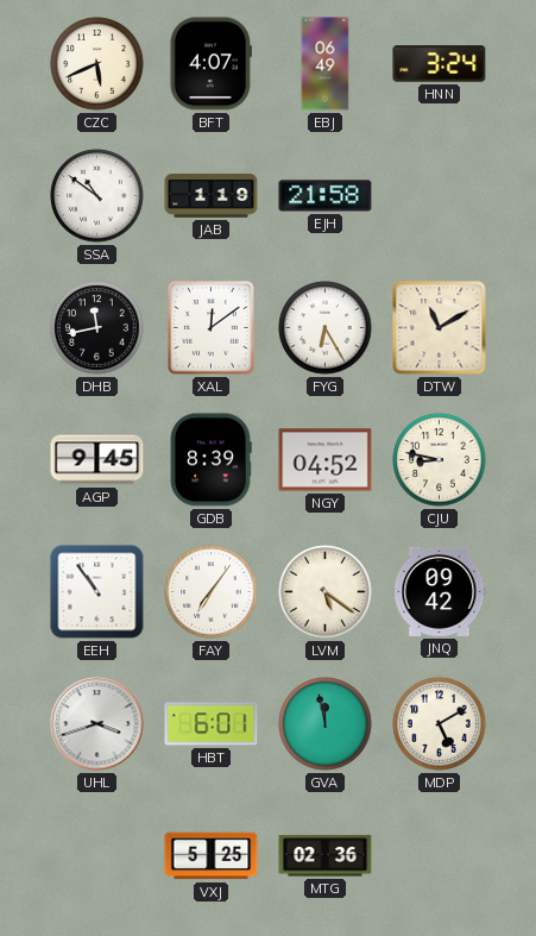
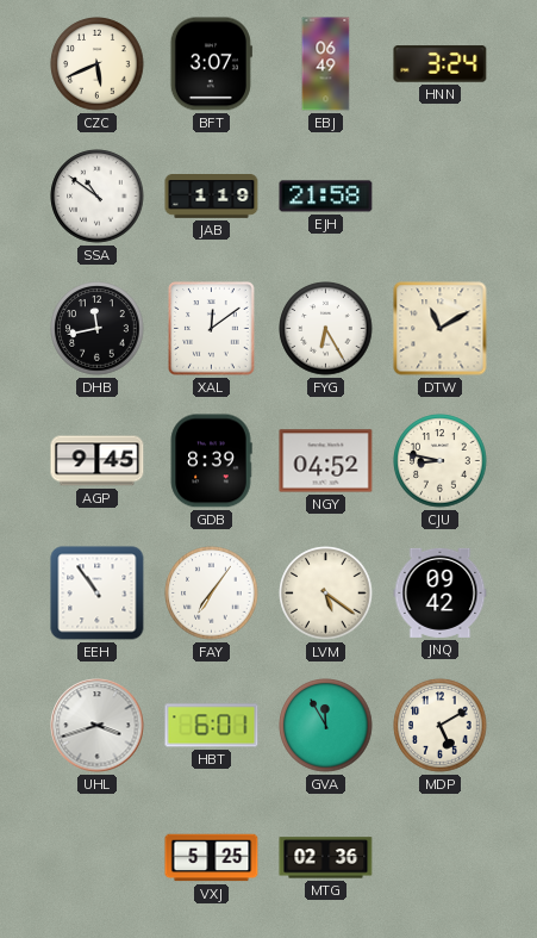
BFT: 4:07 -> 3:07 (211, 64)
GVA: 11:58 -> 11:55 (326, 726)
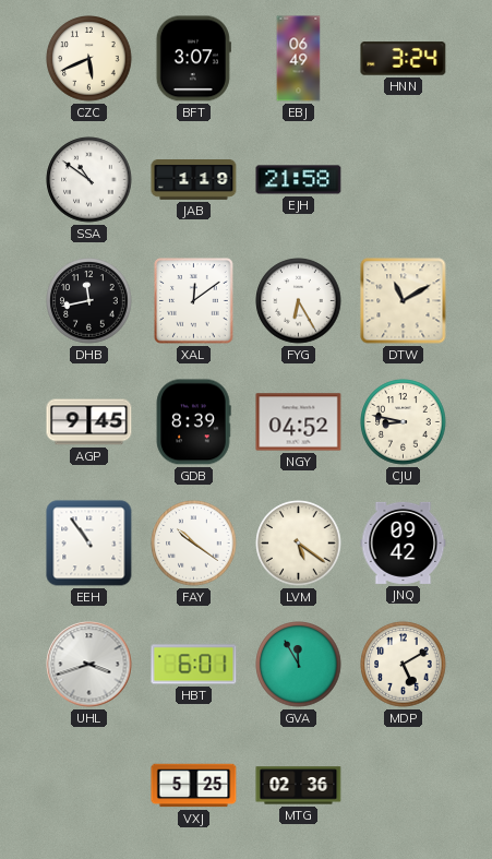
FAY: 7:06 -> 10:21 (194, 544)
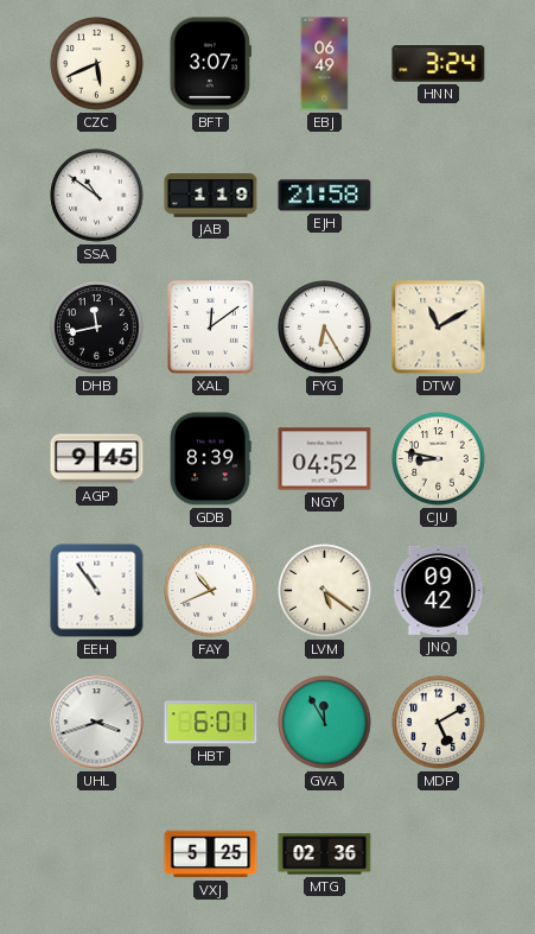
FAY: 10:21 -> 10:41 (211, 591)
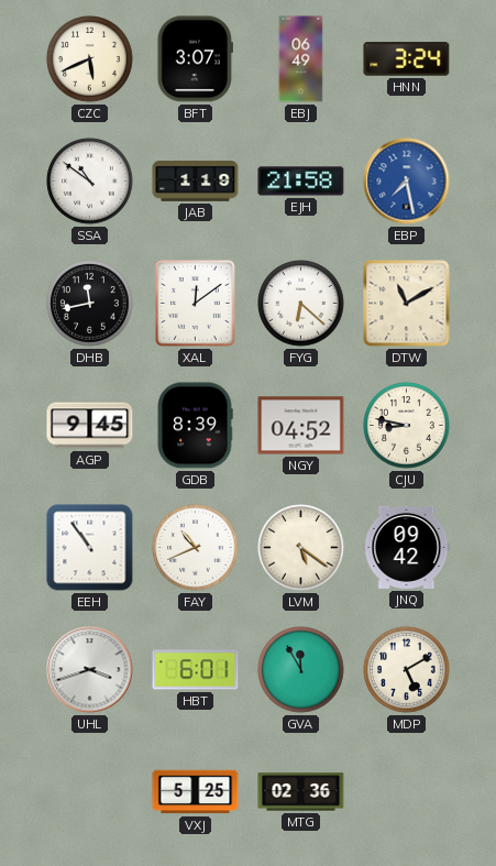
EBP: none -> 7:28 (407, 182)
FYG: 6:25 -> 6:22 (301, 304)
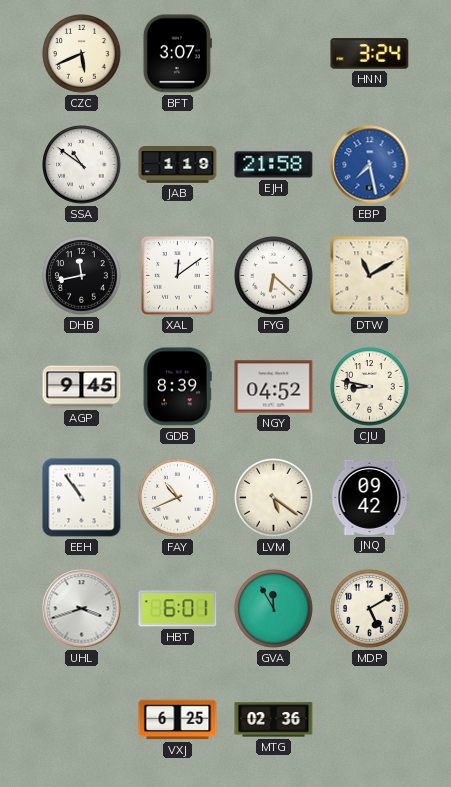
EBJ: 06:49 -> none (301, 59)
VXJ: 5:25 -> 6:25 (178, 720)
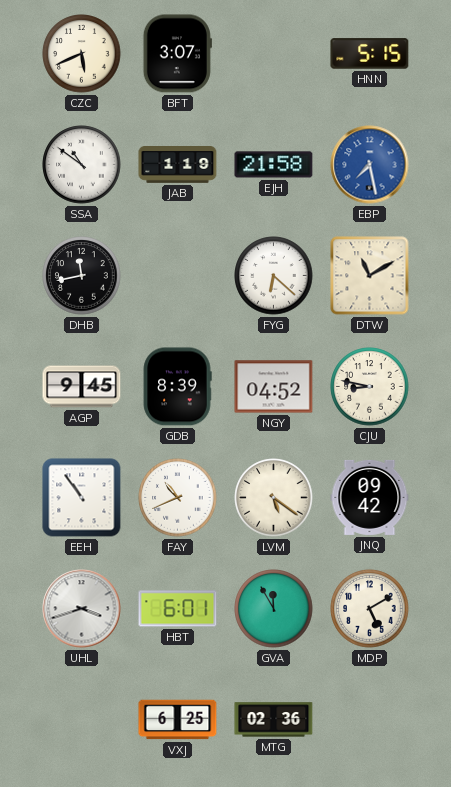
HNN: 3:24 -> 5:15 (370, 54)
XAL: 12:09 -> none (178, 276)
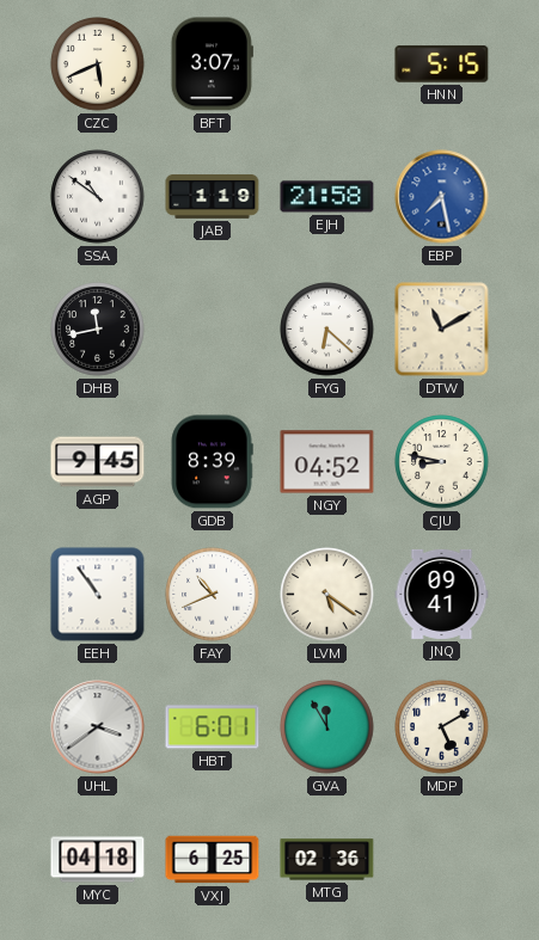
JNQ: 09:42 -> 09:41 (442, 594)
UHL: 3:42 -> 3:39 (98, 727)
MYC: none -> 04:18 (98, 860)
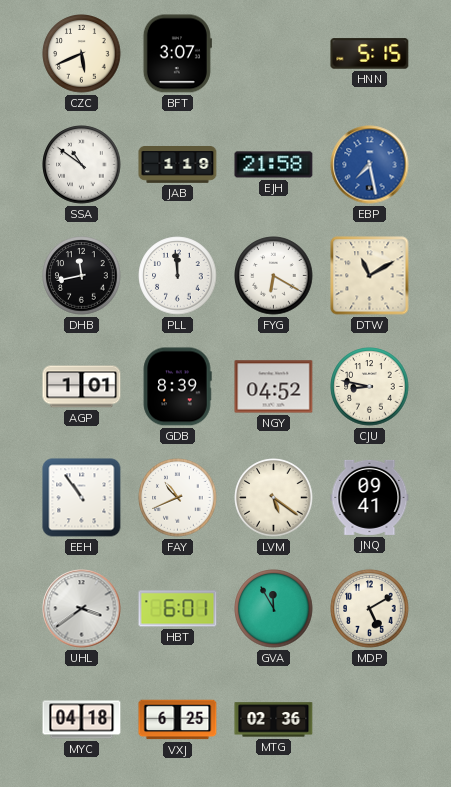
PLL: none -> 11:59 (178, 276)
FYG: 6:22 -> 6:20 (274, 276)
AGP: 9:45 -> 1:01 (82, 387)
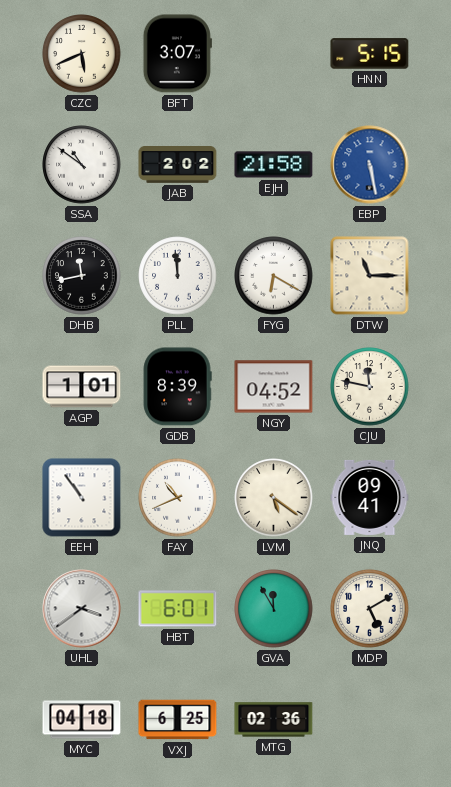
JAB: 1:19 -> 2:02 (178, 165)
EBP: 7:28 -> 5:28 (370, 165)
DTW: 11:10 -> 11:15 (370, 276)
CJU: 8:47 -> 11:47 (370, 387)
